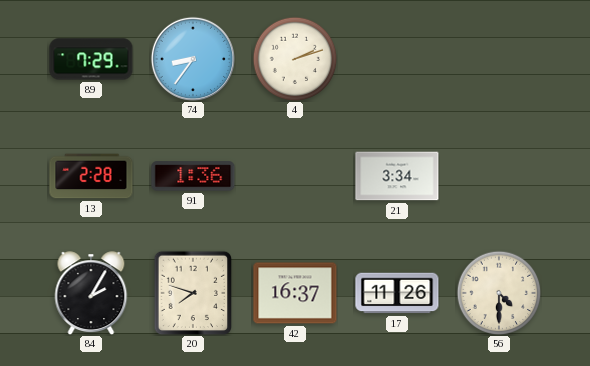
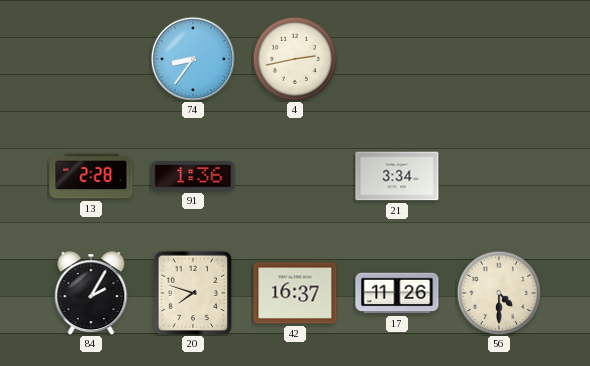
89: 7:29 -> none (91, 59)
4: 2:12 -> 2:43 (295, 59)
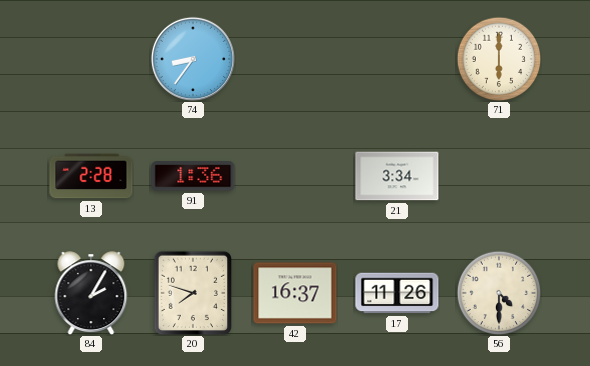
4: 2:43 -> none (295, 59)
71: none -> 6:00 (499, 59)
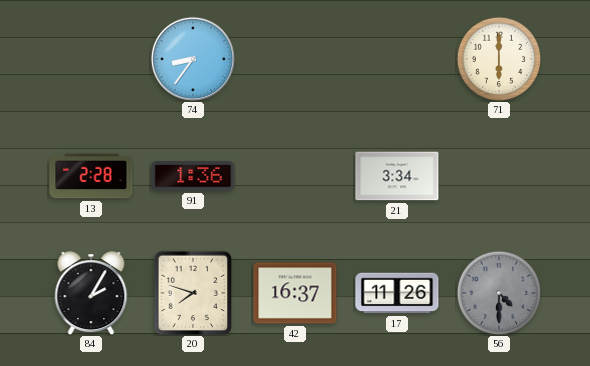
56 dial: cream -> grey (499, 293)
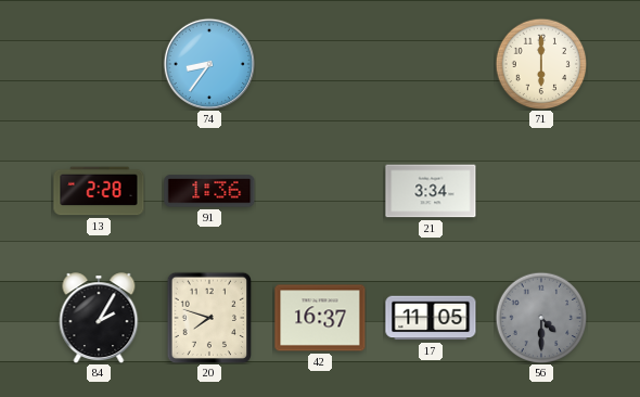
17: 11:26 -> 11:05 (431, 318)
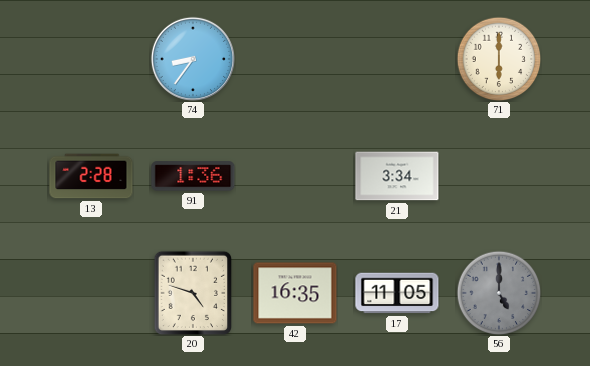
84: 2:05 -> none (99, 318)
20: 7:48 -> 4:48 (193, 293)
42: 16:37 -> 16:35 (295, 293)
56: 4:30 -> 5:00 (499, 293)
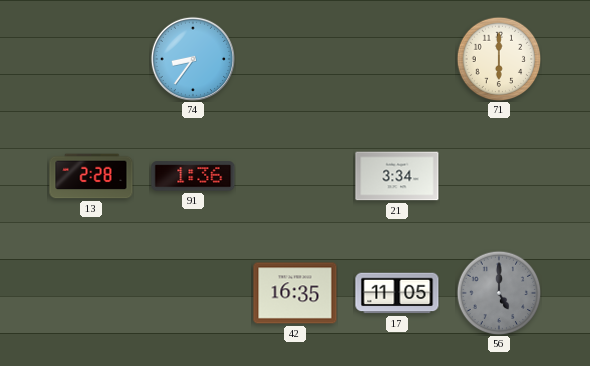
20: 4:48 -> none (193, 293)
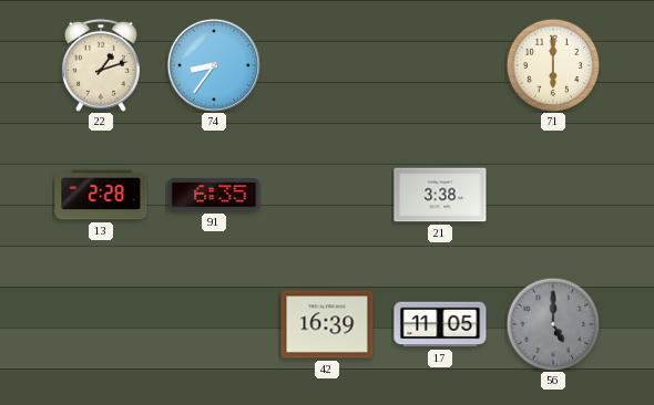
22: none -> 1:12 (101, 65)
91: 1:36 -> 6:35 (214, 195)
21: 3:34 -> 3:38 (440, 195)
42: 16:35 -> 16:39 (327, 324)
